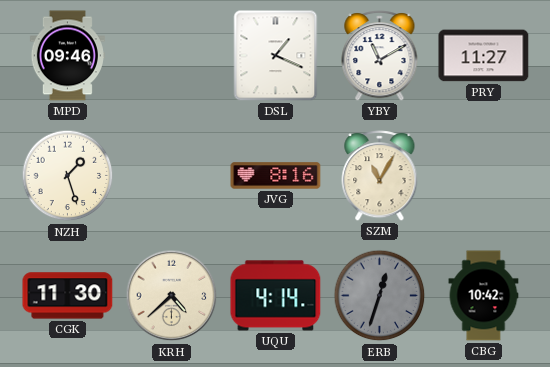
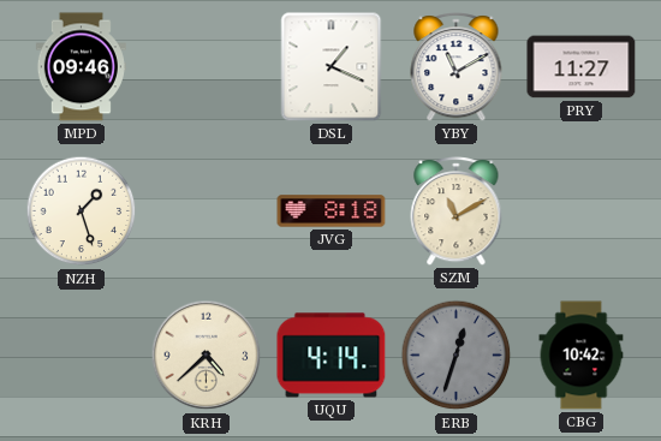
JVG: 8:16 -> 8:18 (332, 211)
SZM: 11:05 -> 11:10 (457, 211)
CGK: 11:30 -> none (68, 296)
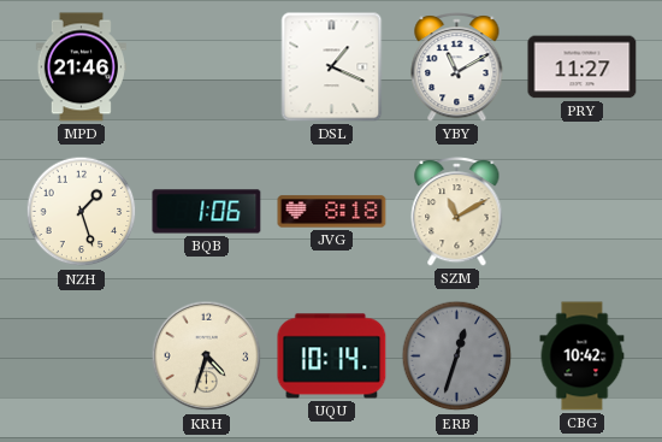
MPD: 09:46 -> 21:46 (81, 67)
BQB: none -> 1:06 (207, 212)
KRH: 4:38 -> 4:33 (207, 356)
UQU: 4:14 -> 10:14 (332, 356)
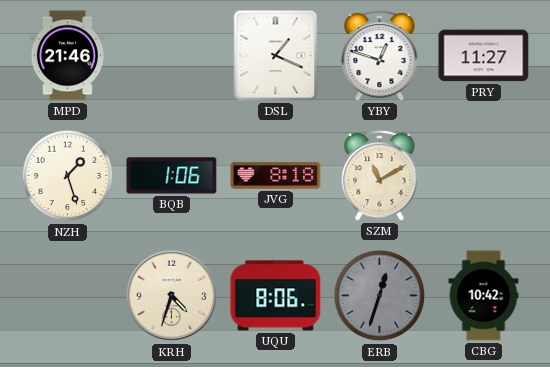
YBY: 11:10 -> 12:48 (380, 56)
UQU: 10:14 -> 8:06 (276, 296)
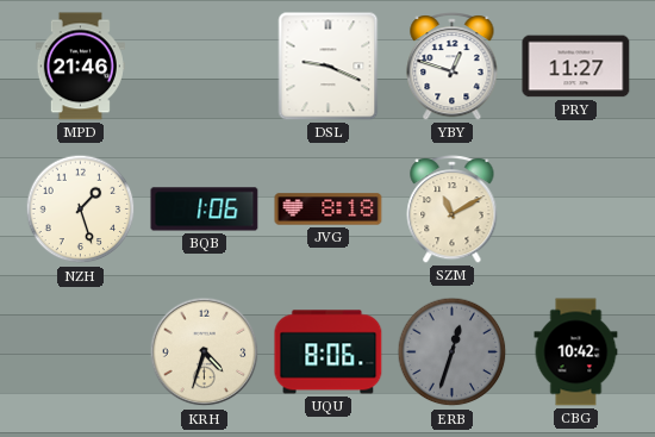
DSL: 1:19 -> 9:19 (329, 67)
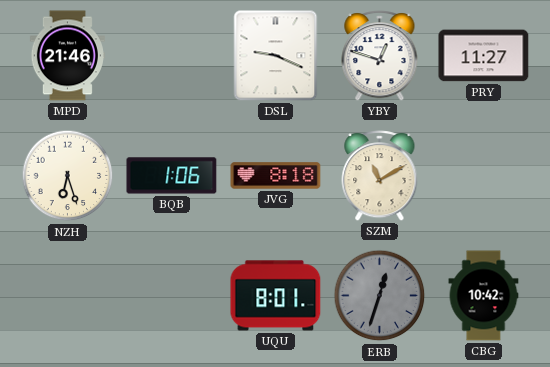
NZH: 1:27 -> 6:27 (68, 176)
KRH: 4:33 -> none (205, 352)
UQU: 8:06 -> 8:01 (276, 296)
